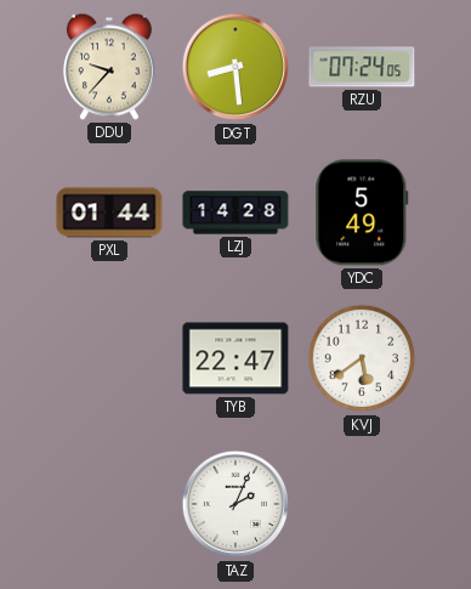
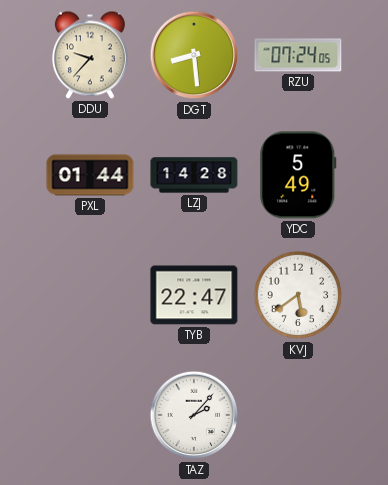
TAZ: 2:04 -> 2:07 (194, 415)
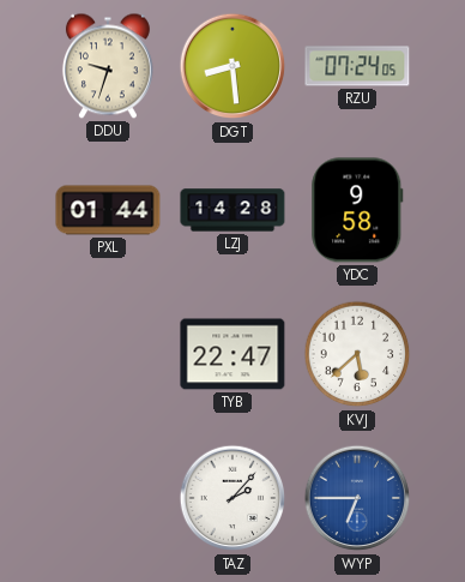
DDU: 9:37 -> 9:33 (108, 66)
YDC: 5:49 -> 9:58 (357, 210)
KVJ: 5:39 -> 5:38 (357, 354)
WYP: none -> 6:45 (357, 498)
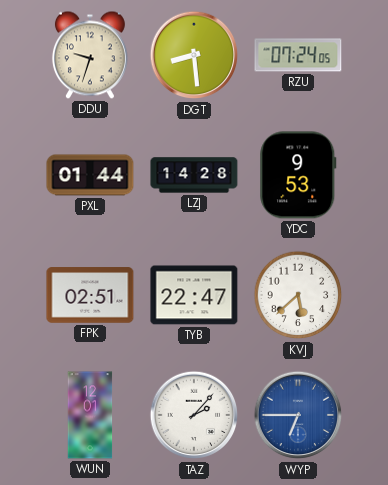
YDC: 9:58 -> 9:53 (298, 175)
FPK: none -> 02:51 (90, 295)
WUN: none -> 12:01 (90, 415)
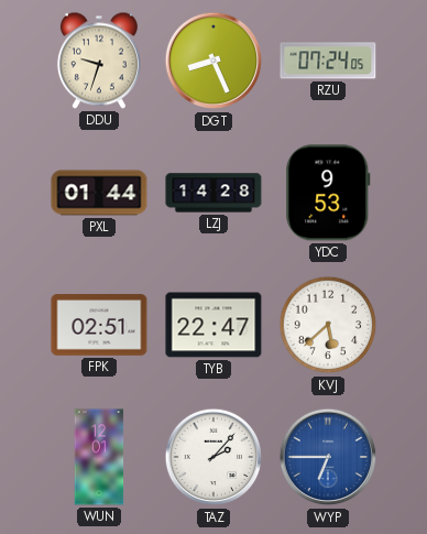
DGT: 8:29 -> 8:26 (214, 61)
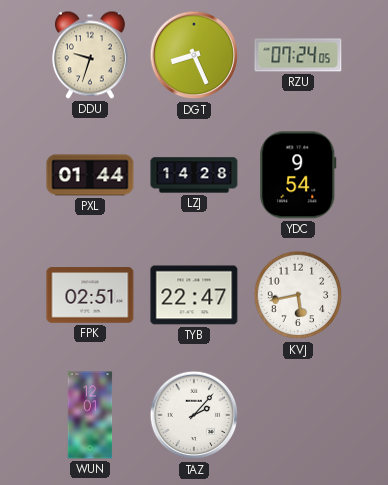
YDC: 9:53 -> 9:54 (298, 175)
KVJ: 5:38 -> 5:43 (298, 295)
WYP: 6:45 -> none (328, 457)
